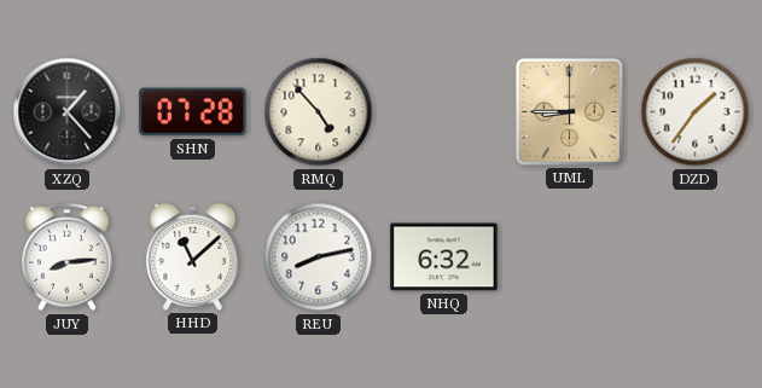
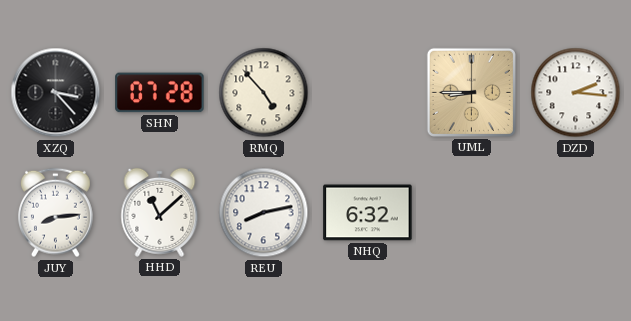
XZQ: 1:23 -> 3:23 (56, 93)
DZD: 1:36 -> 2:16 (576, 93)
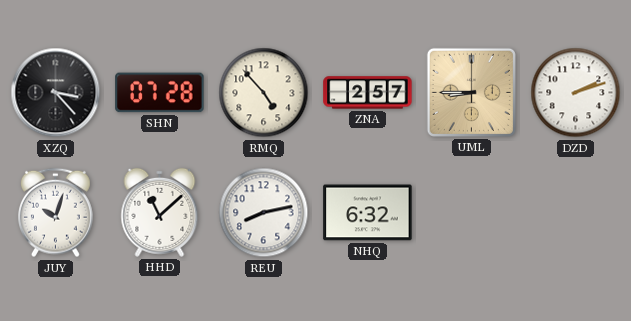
ZNA: none -> 2:57 (368, 93)
DZD: 2:16 -> 2:12 (576, 93)
JUY: 8:14 -> 10:03 (55, 213)
